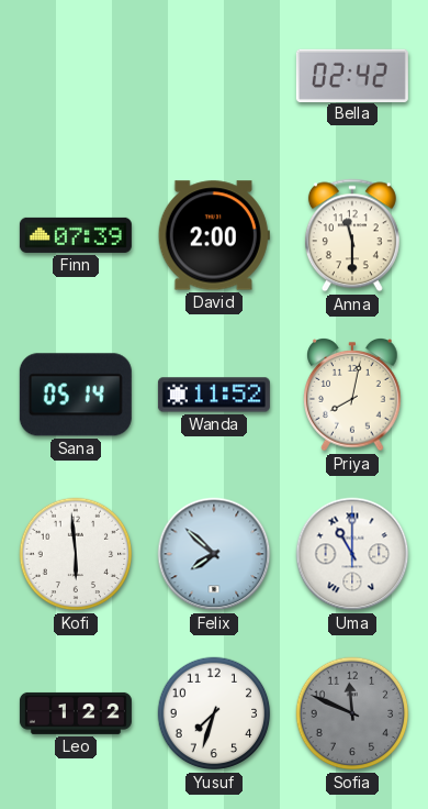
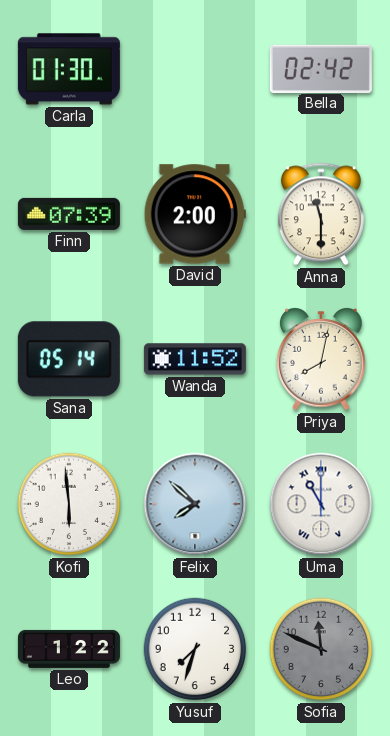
Carla: none -> 01:30 (69, 69)
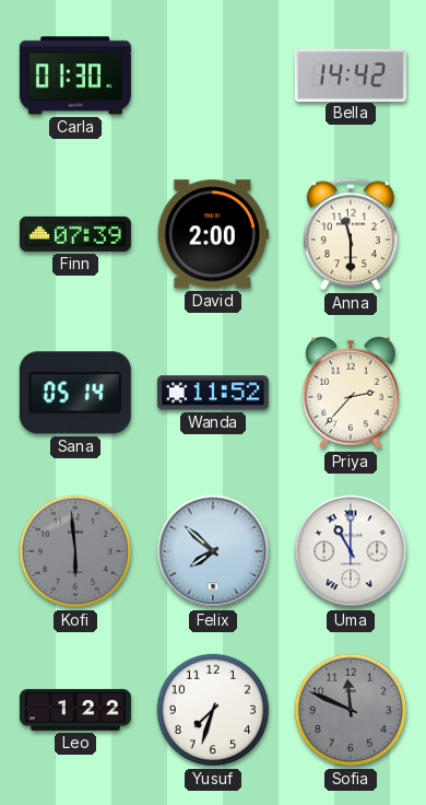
Bella: 02:42 -> 14:42 (351, 74)
Priya: 8:02 -> 2:37 (351, 394)
Kofi dial: white -> grey (75, 551)
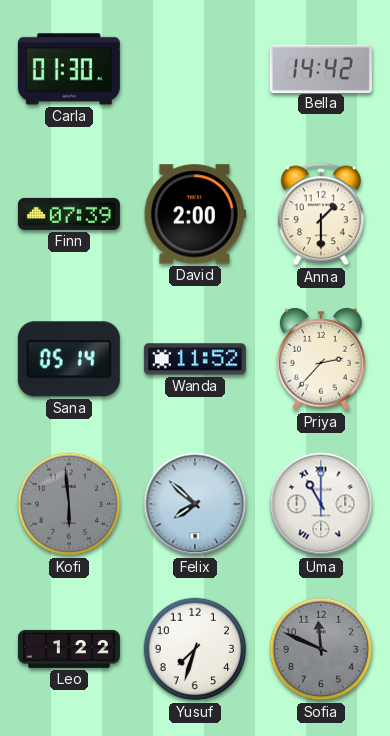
Anna: 11:30 -> 1:30 (321, 214)
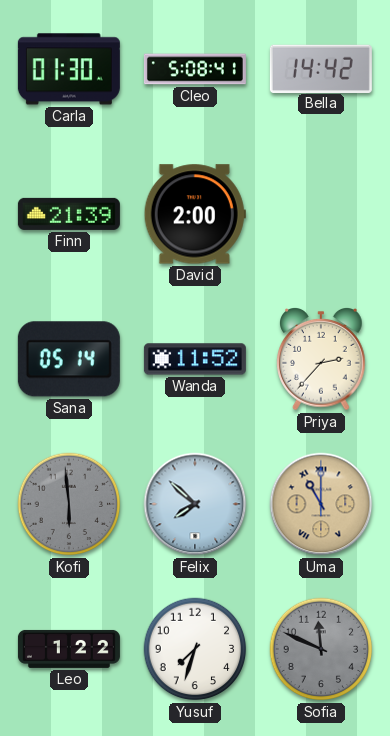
Cleo: none -> 5:08 (195, 69)
Finn: 07:39 -> 21:39 (69, 214)
Anna: 1:30 -> none (321, 214)
Uma dial: white -> champagne (321, 504)
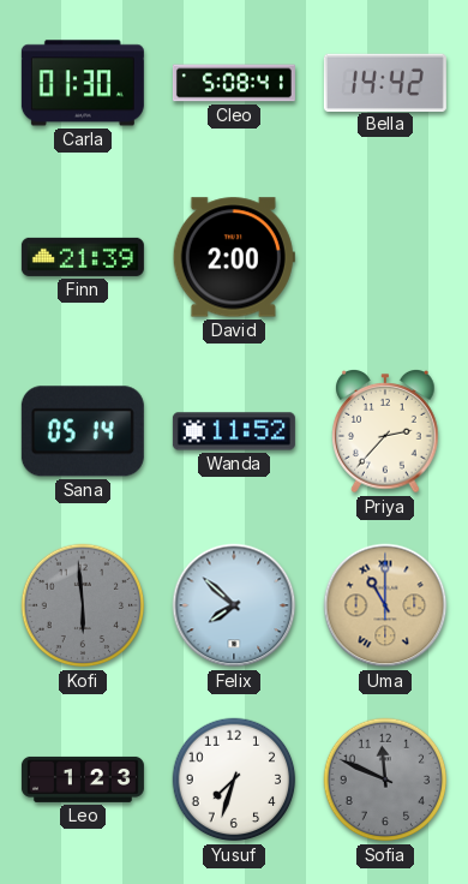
Leo: 1:22 -> 1:23 (83, 780)
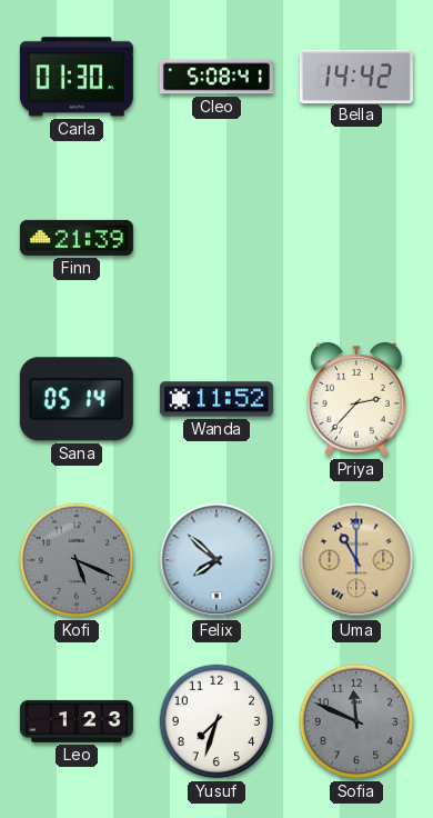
David: 2:00 -> none (234, 257)
Kofi: 5:59 -> 5:19 (77, 560)
